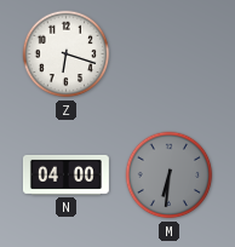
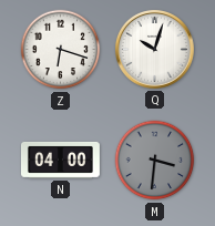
Q: none -> 10:03 (154, 49)
M: 6:31 -> 3:31 (155, 161)
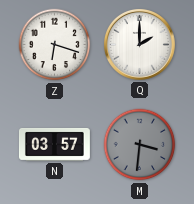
Q: 10:03 -> 2:00 (139, 44)
N: 04:00 -> 03:57 (54, 144)
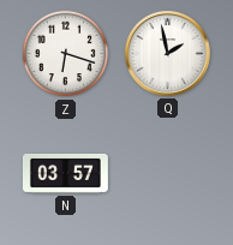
Q: 2:00 -> 1:58 (167, 53)
M: 3:31 -> none (140, 145)
